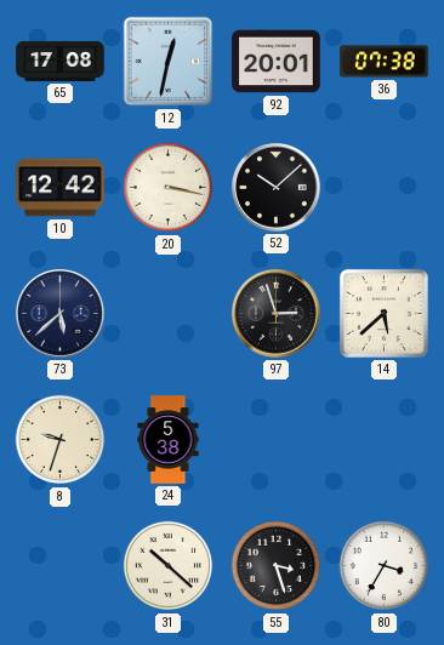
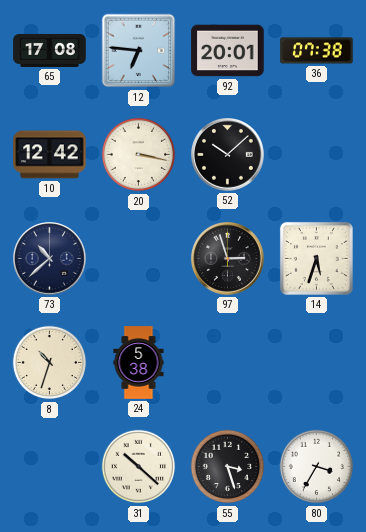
12: 12:32 -> 6:46 (139, 51)
73: 5:38 -> 10:38 (50, 259)
14: 5:38 -> 5:33 (316, 258)
8: 9:33 -> 10:33 (50, 363)
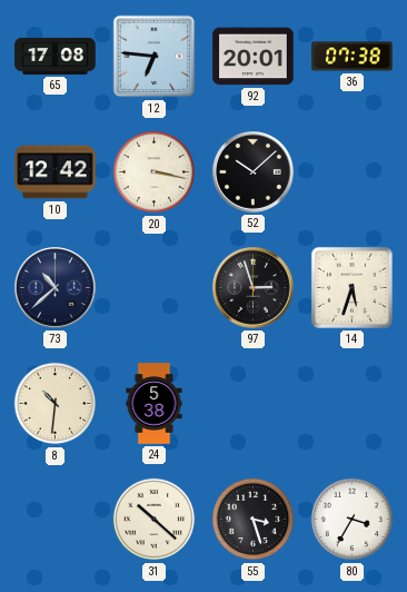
8: 10:33 -> 10:31 (56, 404)
